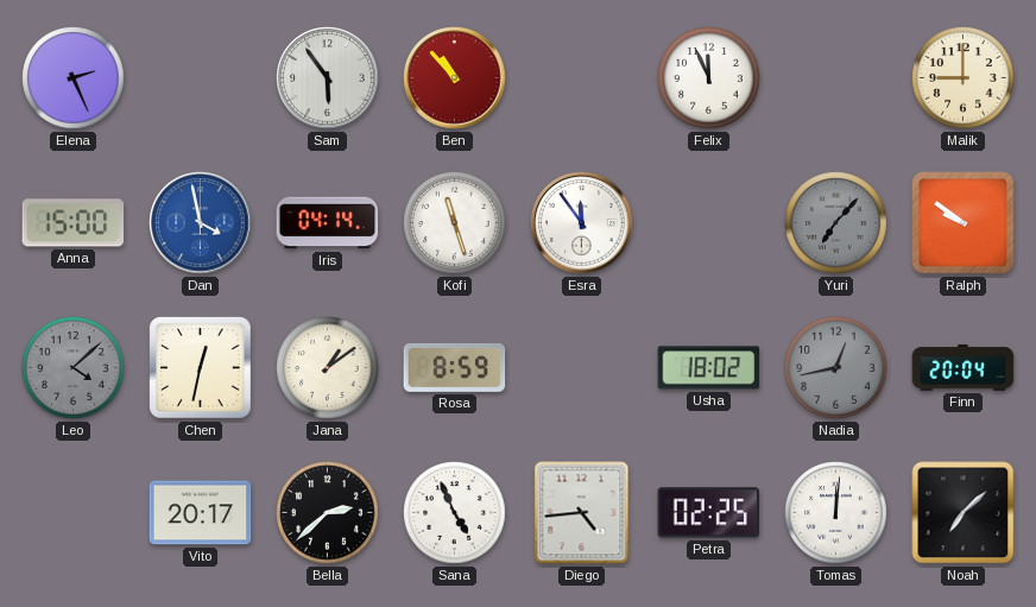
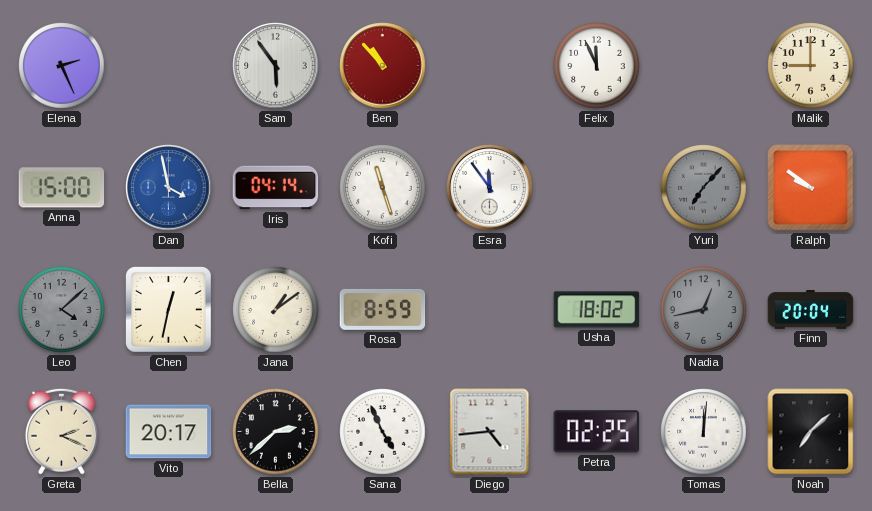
Greta: none -> 2:19 (61, 431)
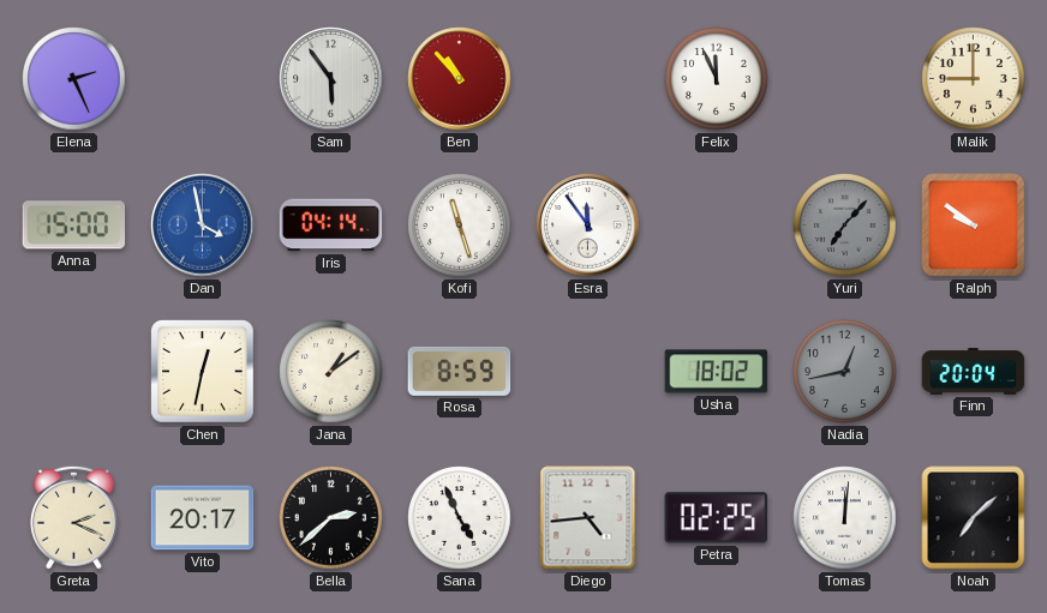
Leo: 4:08 -> none (62, 310)
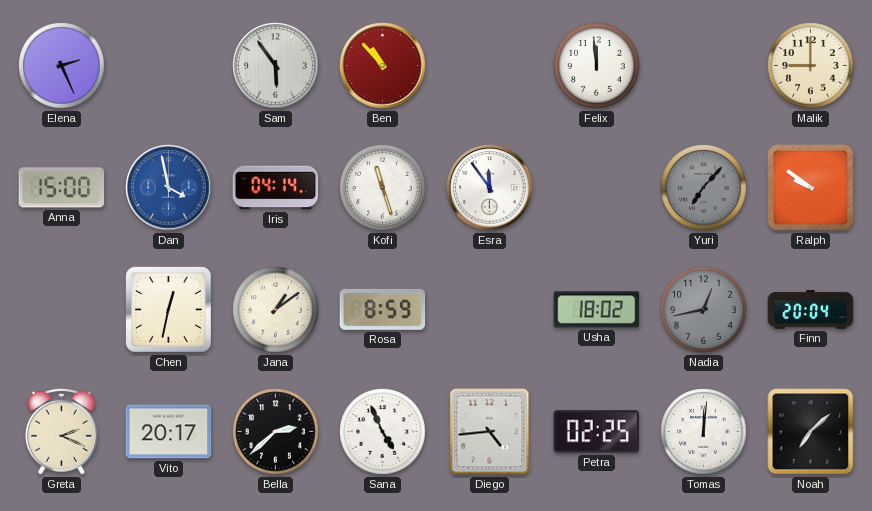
Felix: 11:56 -> 11:59 (597, 66)
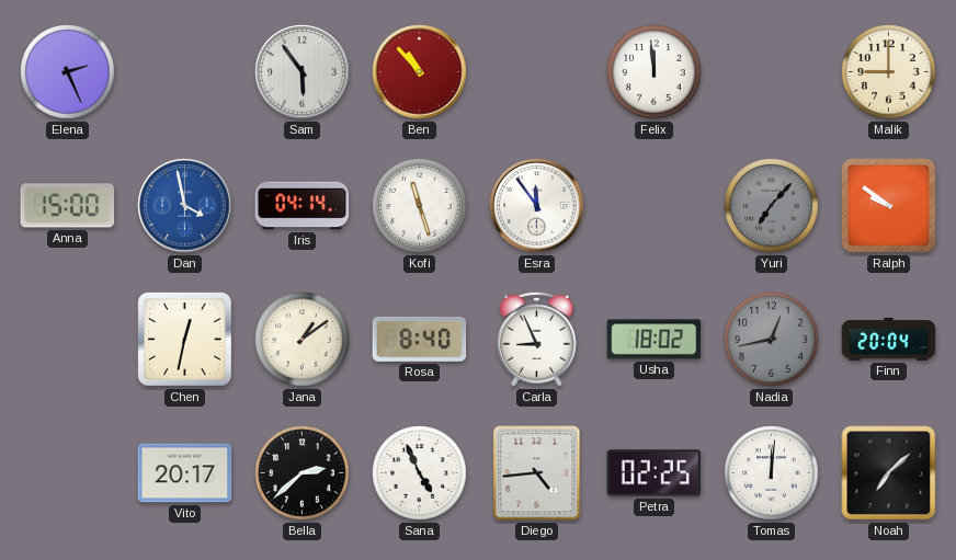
Rosa: 8:59 -> 8:40 (420, 339)
Carla: none -> 8:56 (536, 339)
Greta: 2:19 -> none (61, 431)
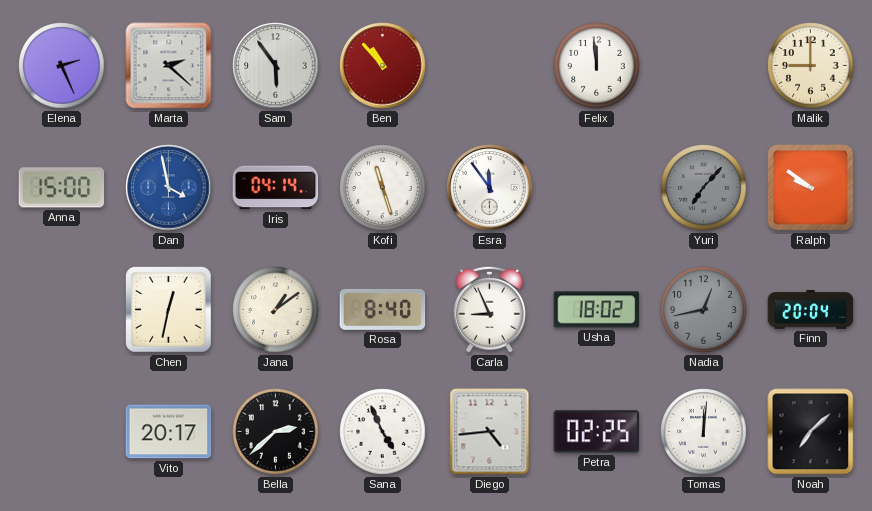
Marta: none -> 2:22 (169, 66)
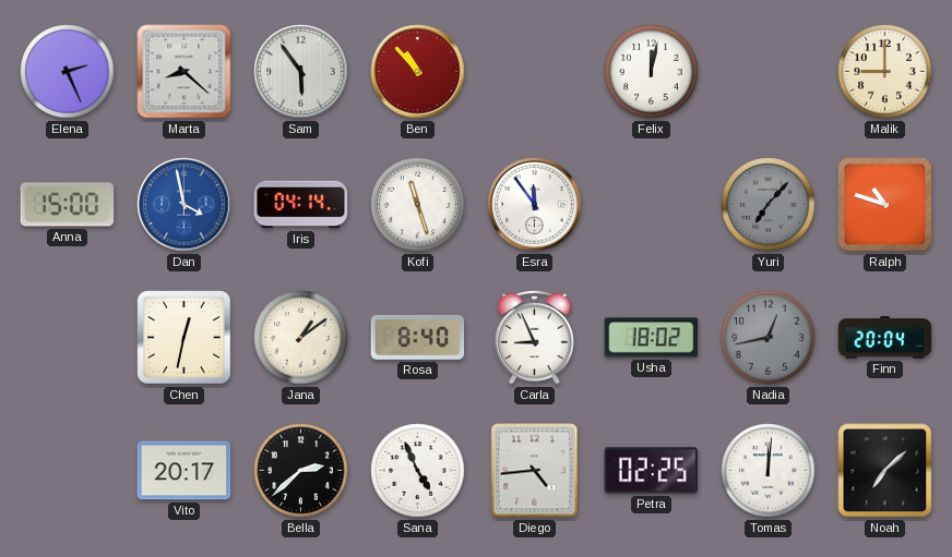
Marta: 2:22 -> 8:22 (185, 72)
Felix: 11:59 -> 12:02 (652, 72)
Ralph: 9:51 -> 10:48 (885, 205)
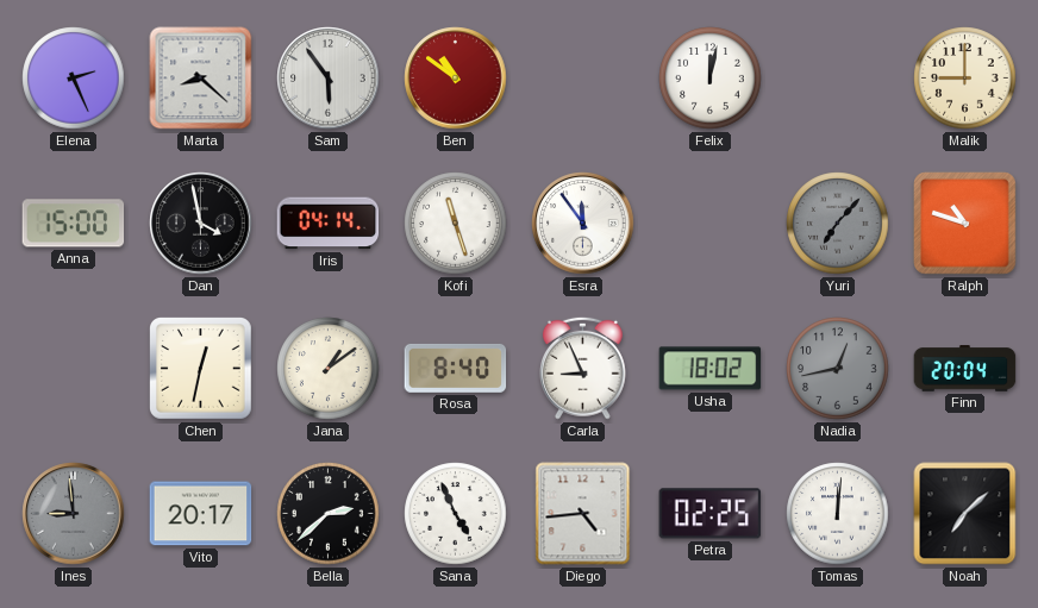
Ben: 10:53 -> 10:51 (456, 79)
Dan dial: blue -> black (201, 224)
Ines: none -> 8:59 (74, 514)
